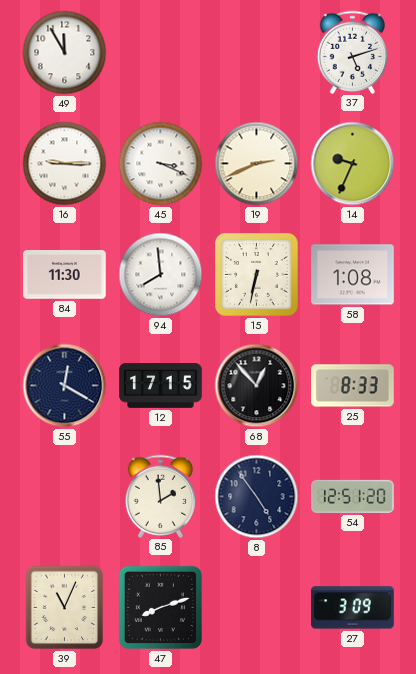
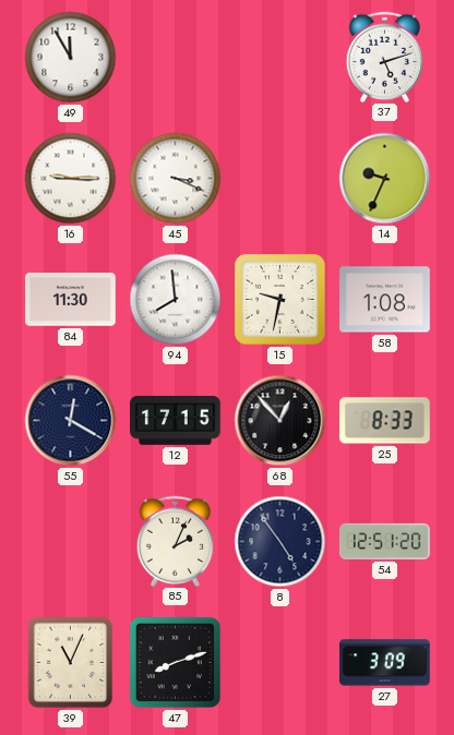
19: 2:41 -> none (257, 164)
15: 6:32 -> 9:32 (280, 300)
85: 1:59 -> 2:04 (176, 541)
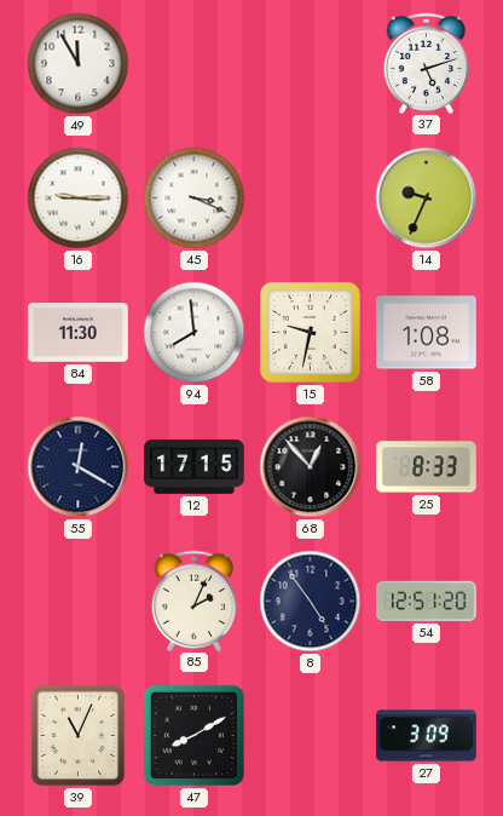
47: 8:12 -> 8:10 (193, 735)
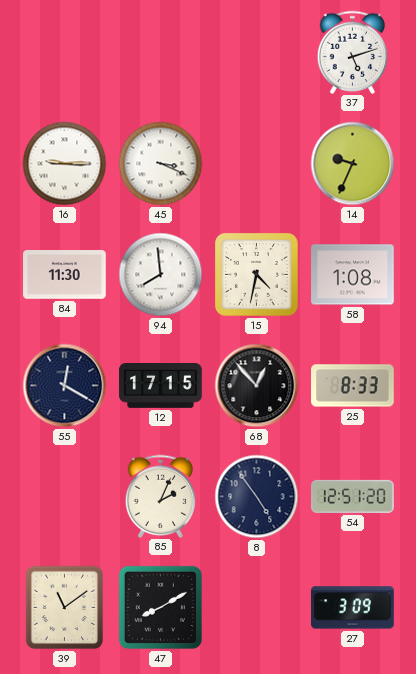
49: 11:55 -> none (79, 64)
15: 9:32 -> 4:32 (257, 275)
39: 11:04 -> 11:09 (65, 608)
